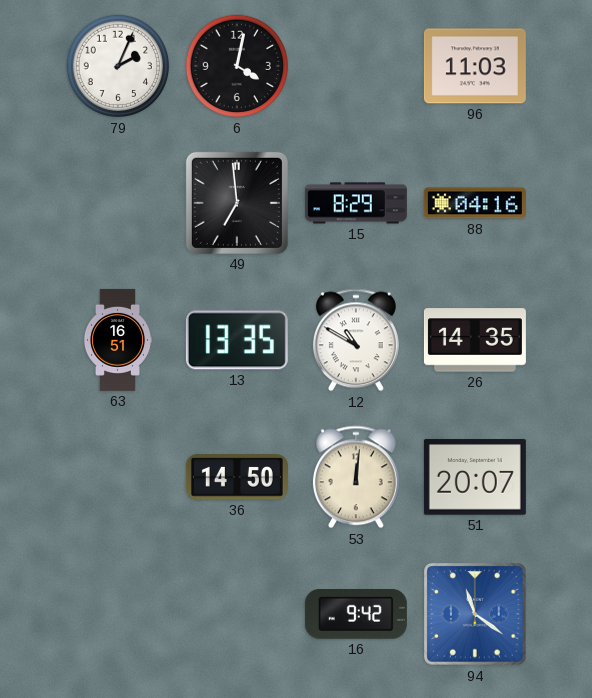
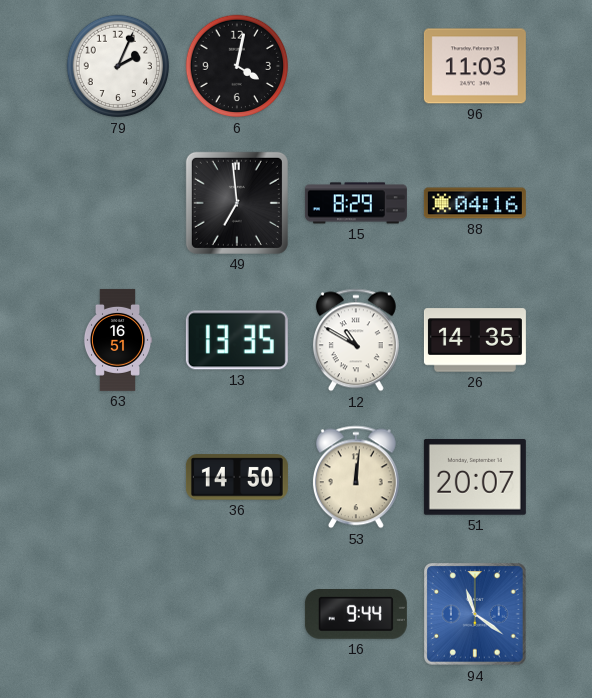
16: 9:42 -> 9:44 (356, 615)
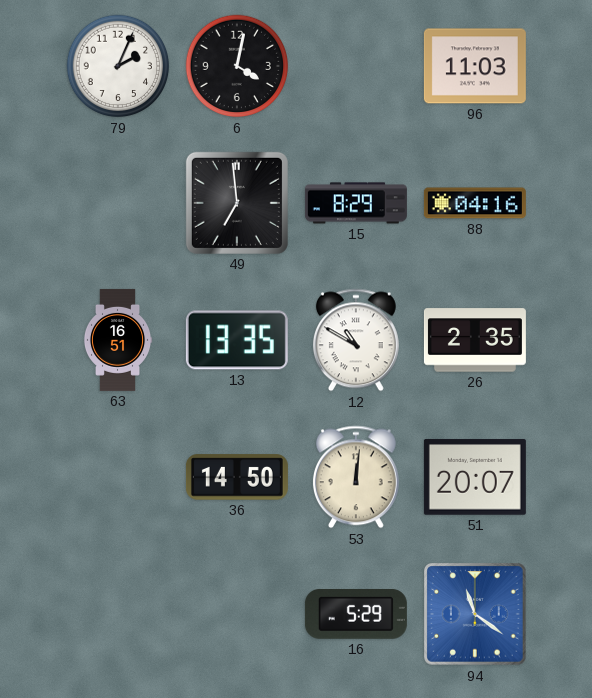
26: 14:35 -> 2:35 (475, 340)
16: 9:44 -> 5:29 (356, 615)
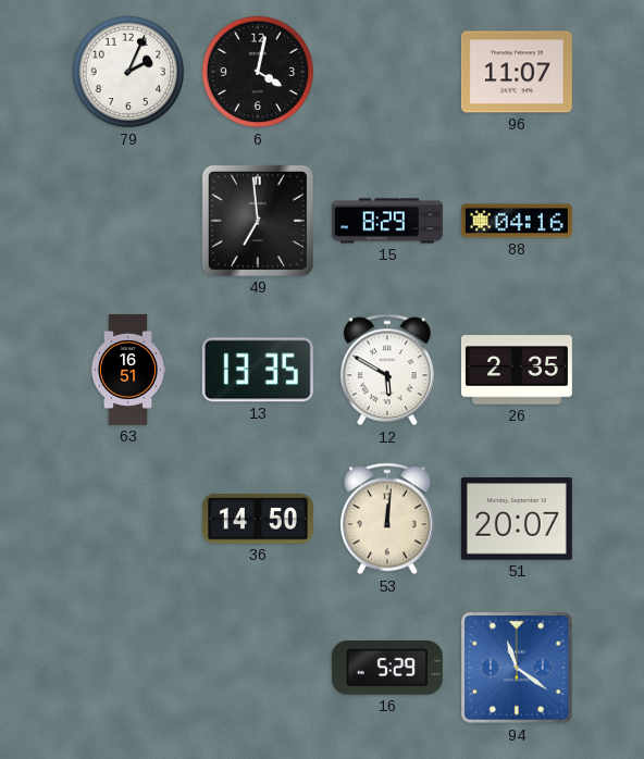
96: 11:03 -> 11:07 (517, 72)
12: 10:50 -> 5:50 (387, 370)
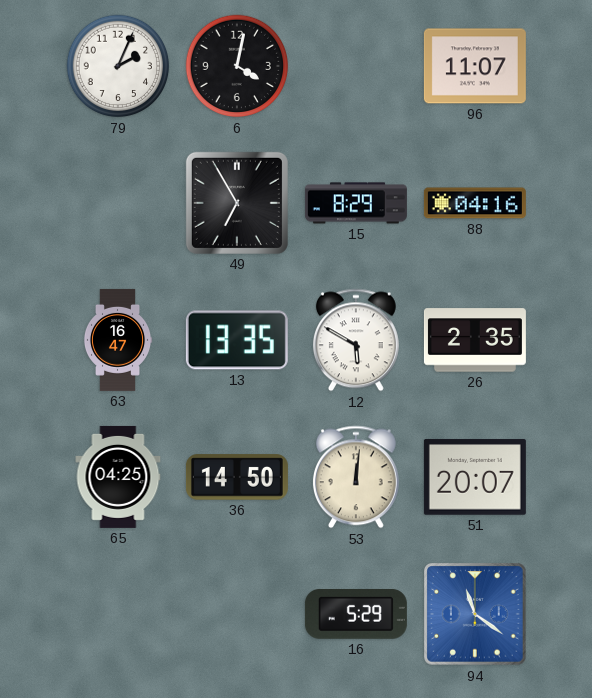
49: 6:59 -> 6:55 (237, 203)
63: 16:51 -> 16:47 (118, 340)
65: none -> 04:25 (118, 477)
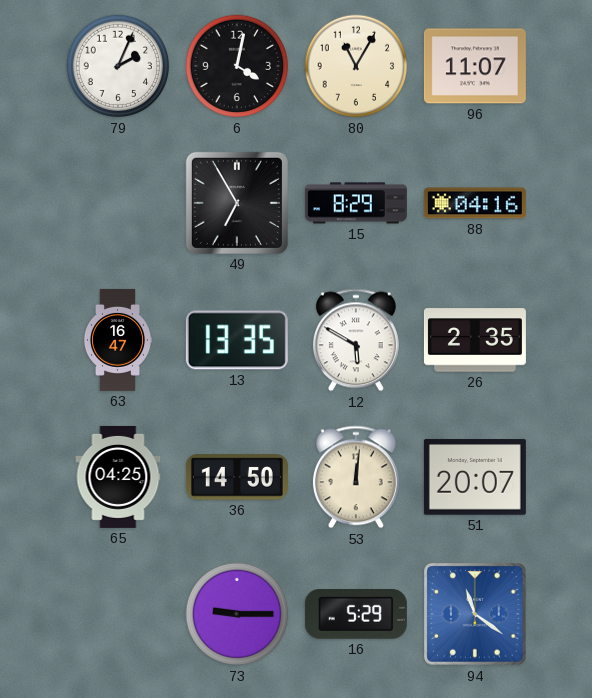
80: none -> 11:05 (356, 66)
73: none -> 9:15 (237, 614)
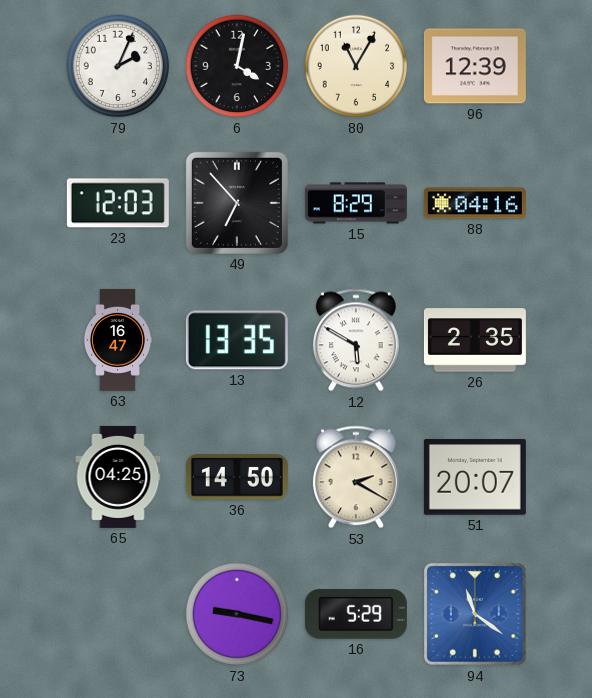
96: 11:07 -> 12:39 (475, 66)
23: none -> 12:03 (118, 203)
49: 6:55 -> 6:53 (237, 203)
53: 12:01 -> 2:20 (356, 477)
73: 9:15 -> 9:17 (237, 614)
